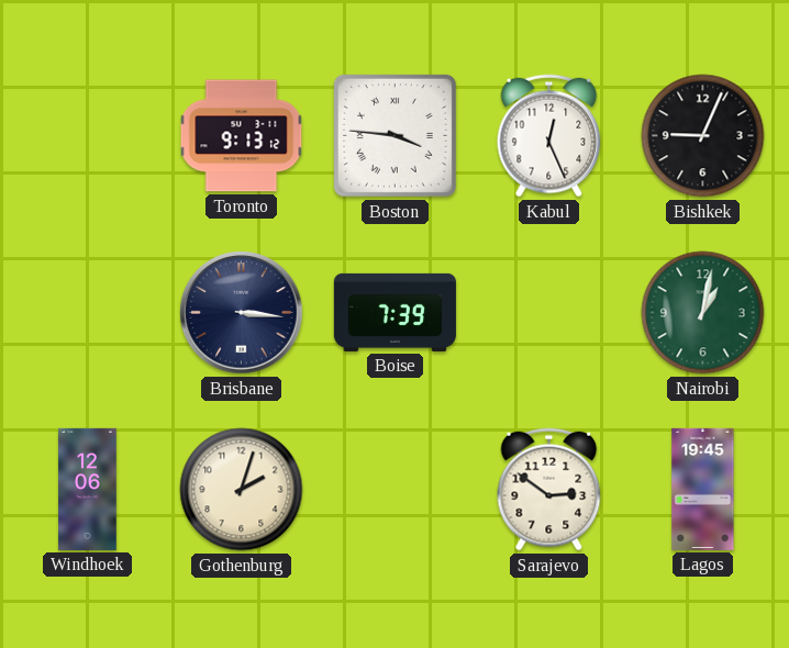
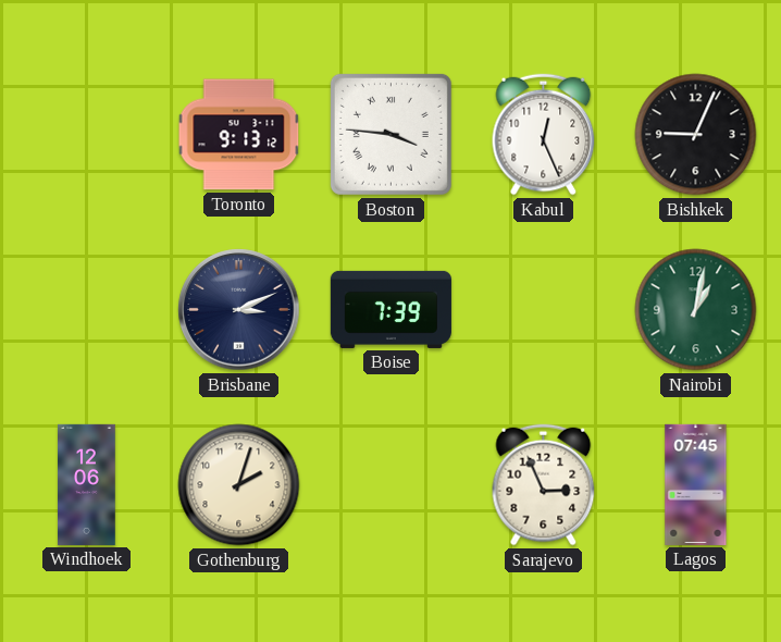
Brisbane: 3:16 -> 3:11 (239, 310)
Sarajevo: 2:51 -> 2:56 (544, 485)
Lagos: 19:45 -> 07:45 (696, 484)
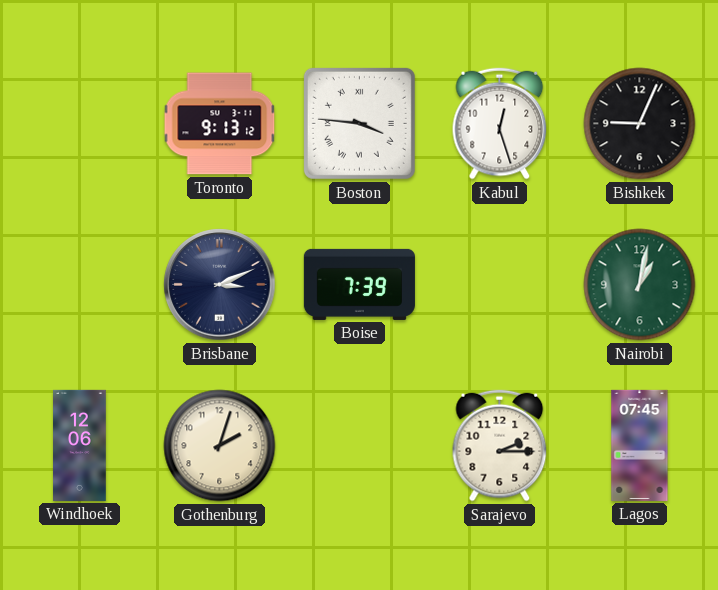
Kabul: 12:26 -> 12:27 (500, 124)
Sarajevo: 2:56 -> 2:15 (500, 446)
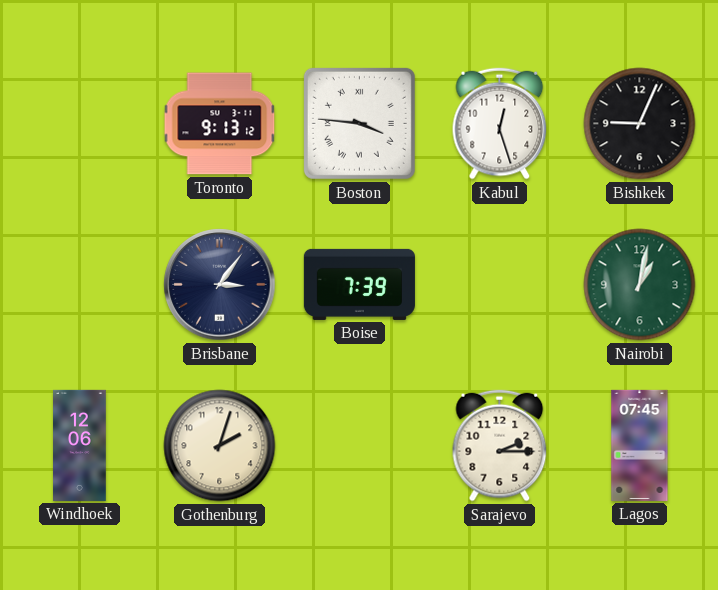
Brisbane: 3:11 -> 3:06 (220, 285)
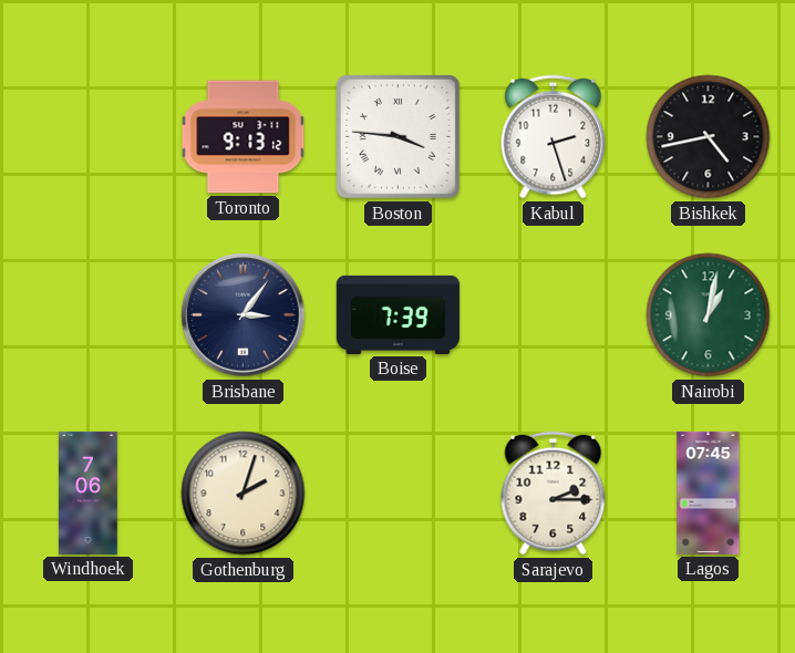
Kabul: 12:27 -> 2:27 (554, 137)
Bishkek: 9:04 -> 4:43 (709, 137)
Windhoek: 12:06 -> 7:06 (89, 493)
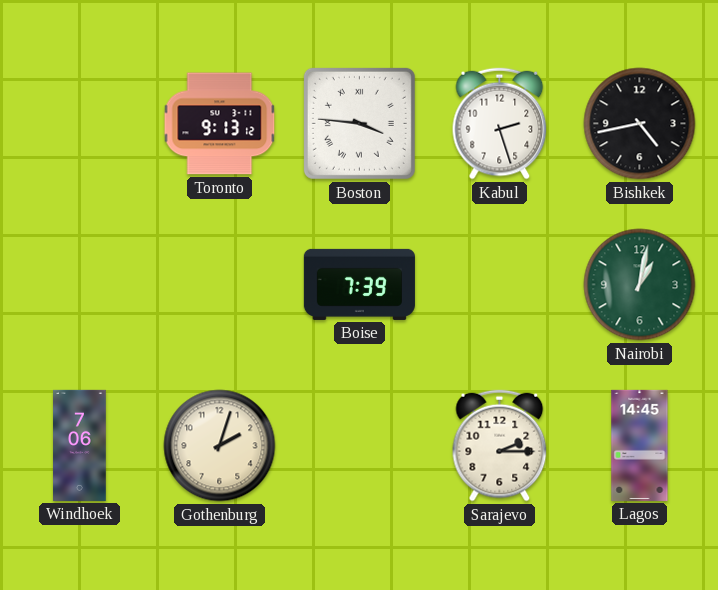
Brisbane: 3:06 -> none (244, 315)
Lagos: 07:45 -> 14:45 (640, 445)
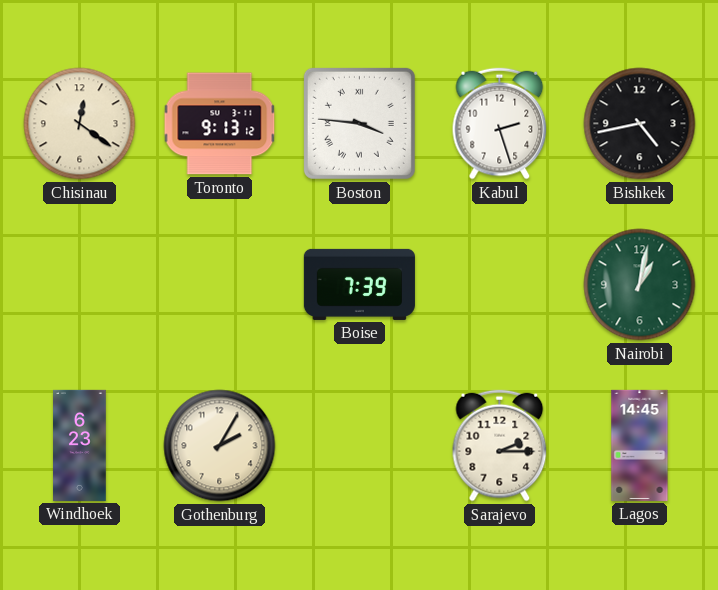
Chisinau: none -> 12:21 (80, 124)
Windhoek: 7:06 -> 6:23 (80, 445)
Gothenburg: 2:03 -> 2:05 (220, 446)
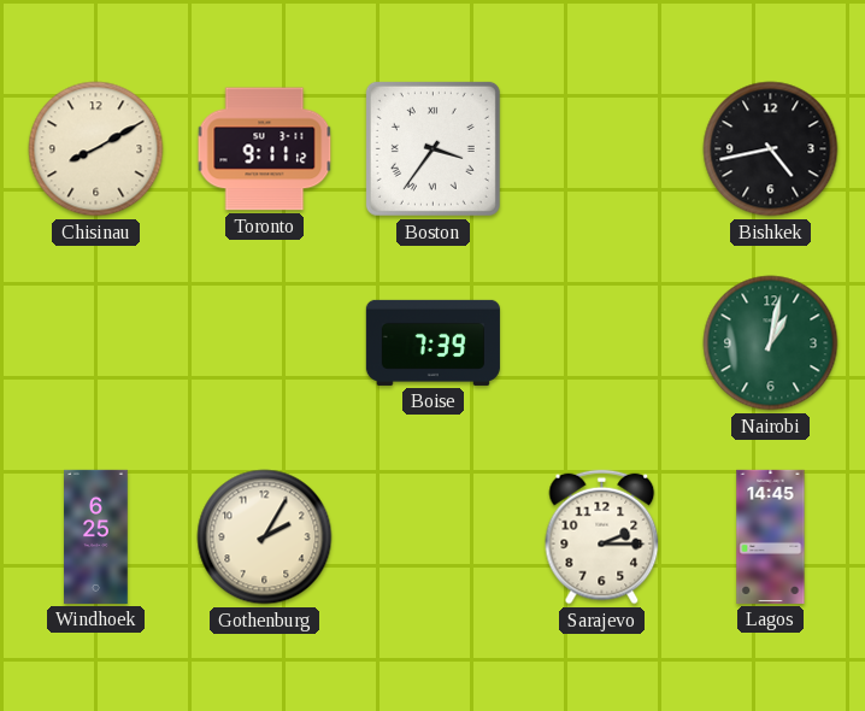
Chisinau: 12:21 -> 8:10 (96, 149)
Toronto: 9:13 -> 9:11 (265, 149)
Boston: 3:46 -> 3:36 (432, 148)
Kabul: 2:27 -> none (500, 124)
Windhoek: 6:23 -> 6:25 (96, 536)
